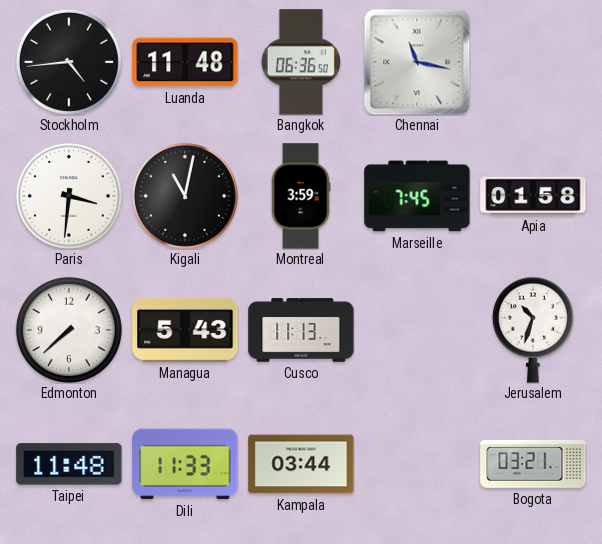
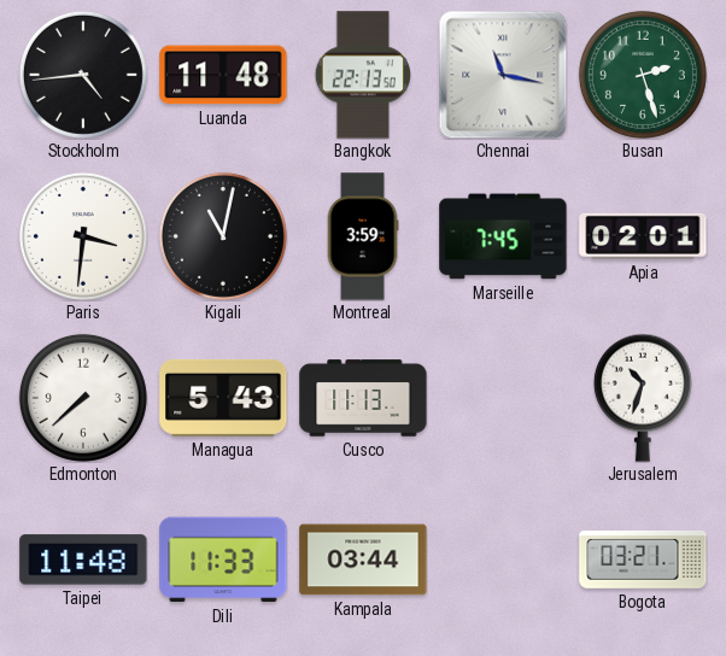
Bangkok: 06:36 -> 22:13 (363, 75)
Busan: none -> 2:27 (643, 75)
Apia: 01:58 -> 02:01 (643, 236)
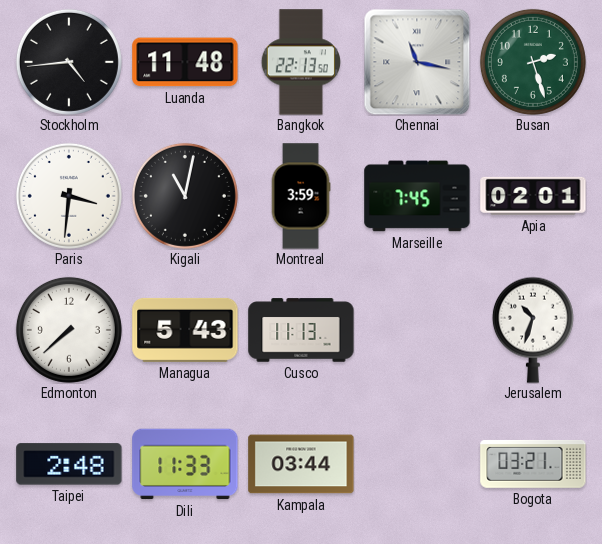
Taipei: 11:48 -> 2:48 (69, 464)
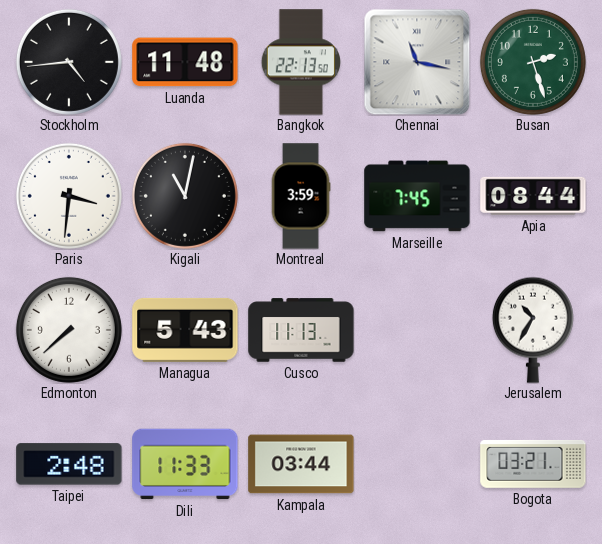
Apia: 02:01 -> 08:44 (533, 196)
Jerusalem: 10:33 -> 10:35 (533, 330)
